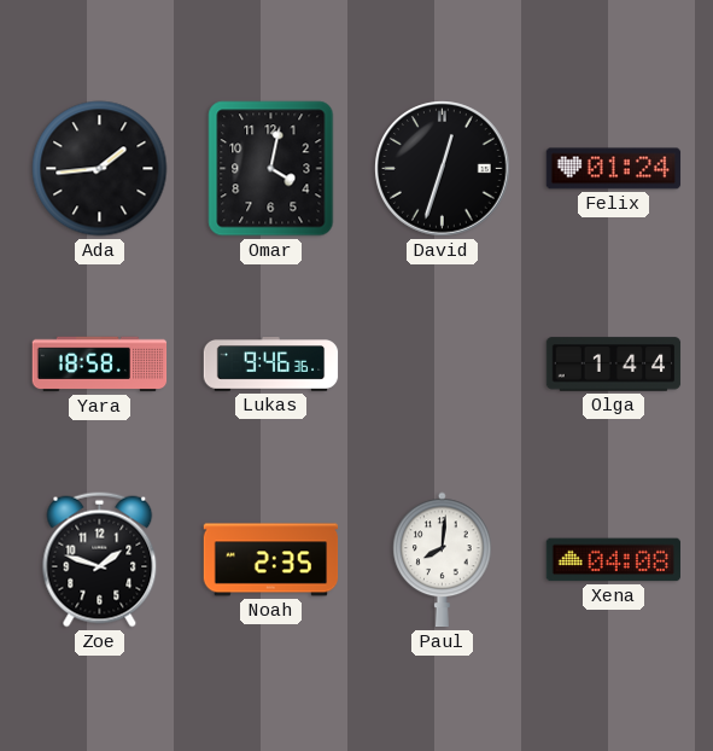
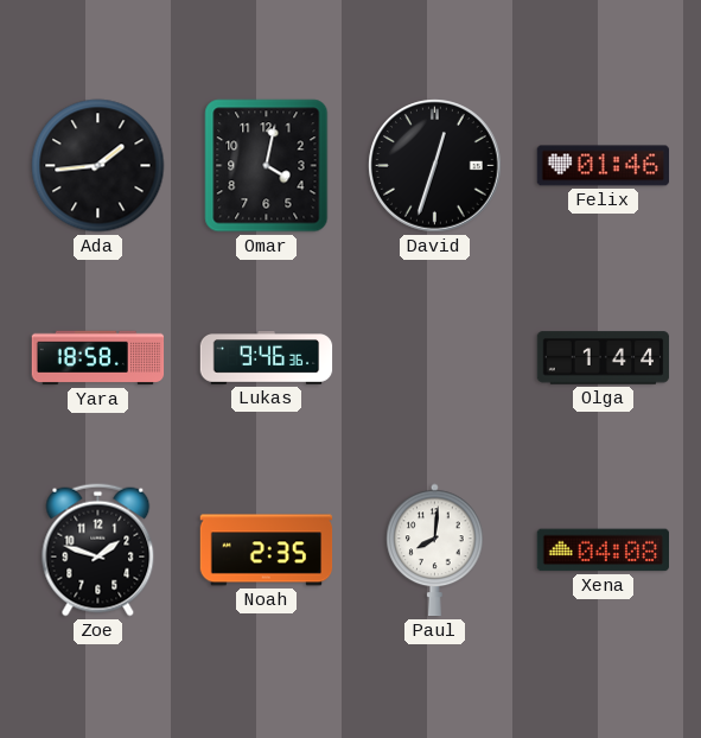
Felix: 01:24 -> 01:46 (604, 166)
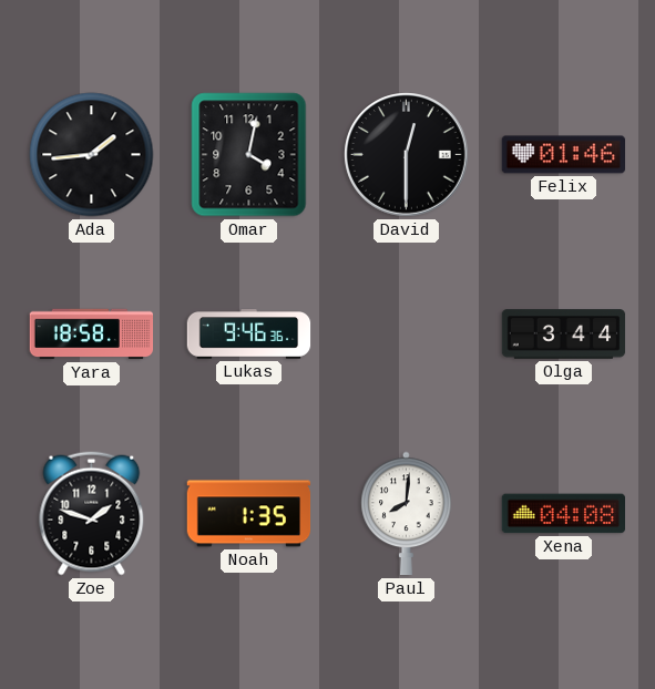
David: 12:33 -> 12:30 (407, 155)
Olga: 1:44 -> 3:44 (564, 335)
Noah: 2:35 -> 1:35 (249, 514)
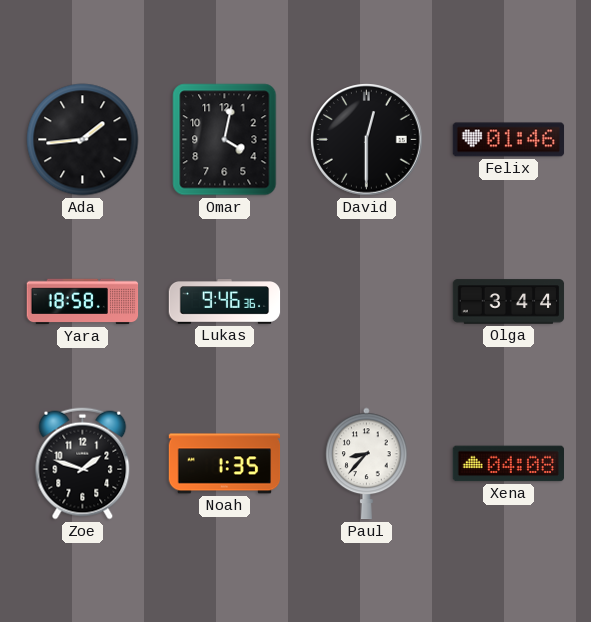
Paul: 8:01 -> 8:37 (367, 464)
